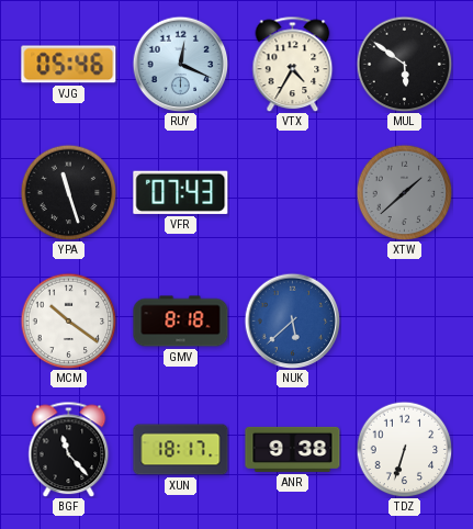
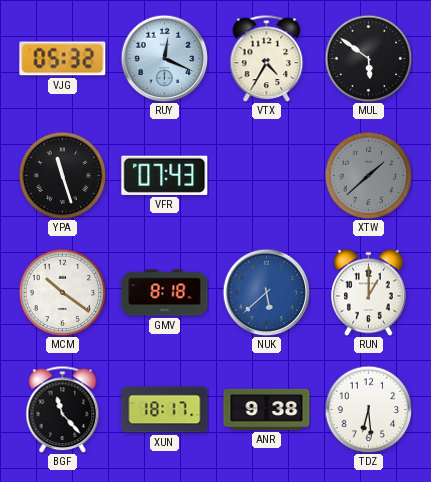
VJG: 05:46 -> 05:32 (63, 59)
RUN: none -> 1:00 (369, 292)
TDZ: 6:33 -> 6:29 (368, 409)
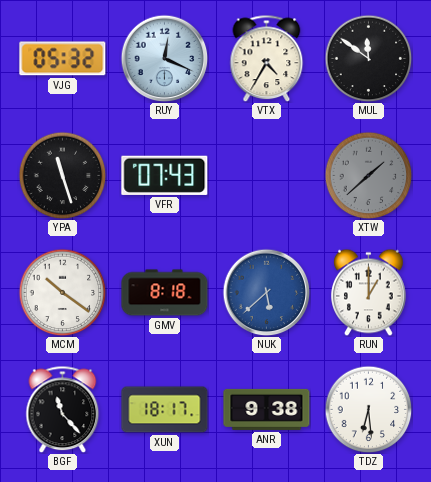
MUL: 5:51 -> 11:51 (368, 58)
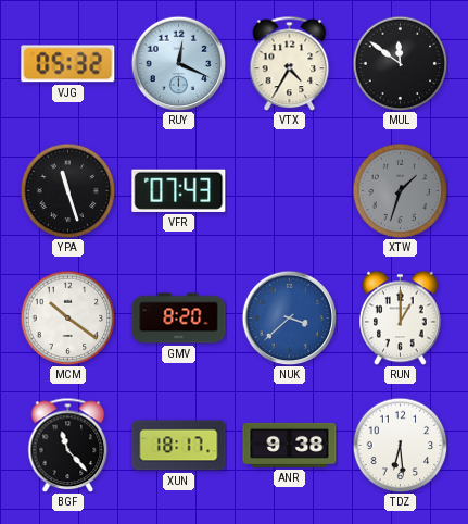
XTW: 1:38 -> 1:33 (400, 190)
GMV: 8:18 -> 8:20 (179, 319)
NUK: 5:38 -> 3:38 (289, 317)
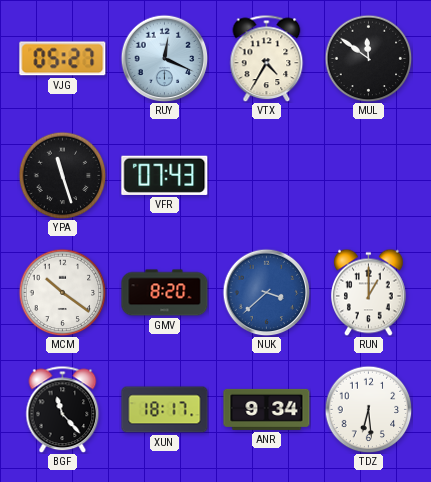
VJG: 05:32 -> 05:27 (63, 59)
XTW: 1:33 -> none (400, 190)
ANR: 9:38 -> 9:34 (267, 409)
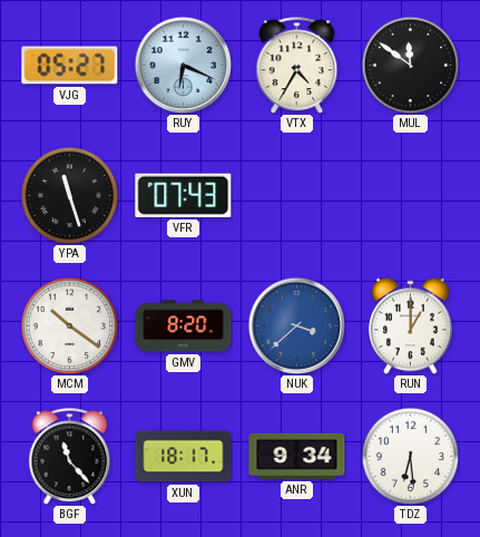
RUY: 12:19 -> 6:19 (183, 65)
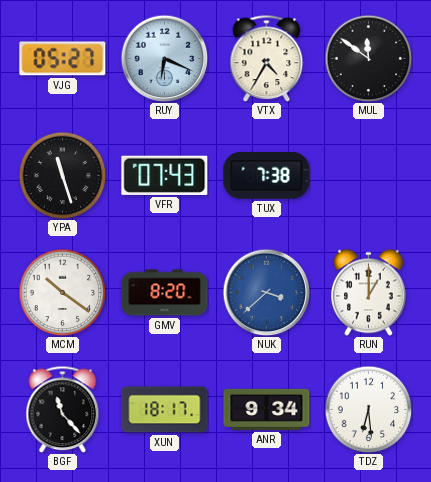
TUX: none -> 7:38 (267, 176)
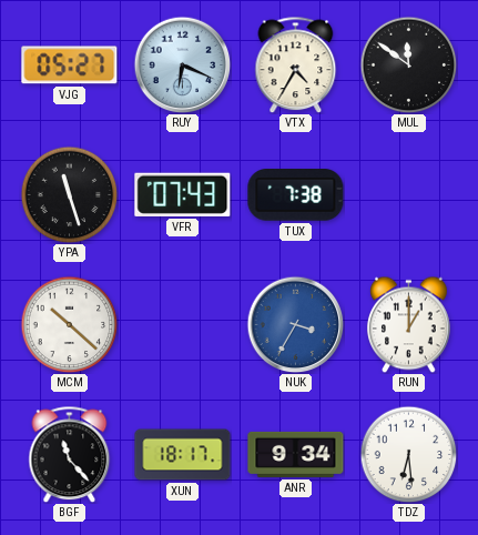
MCM: 10:21 -> 10:22 (69, 324)
GMV: 8:20 -> none (165, 293)
NUK: 3:38 -> 3:35 (295, 324)
